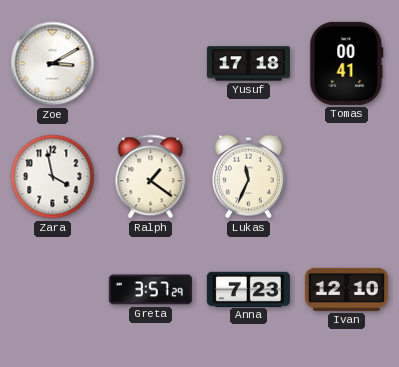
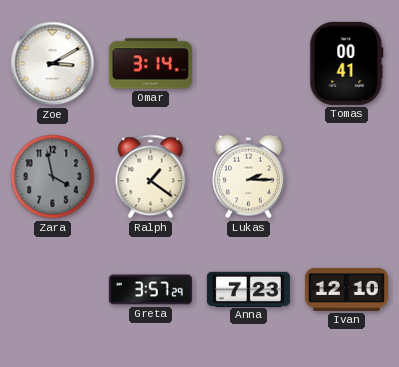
Omar: none -> 3:14 (150, 64)
Yusuf: 17:18 -> none (248, 64)
Zara dial: white -> grey (53, 177)
Lukas: 11:34 -> 2:15 (249, 177)
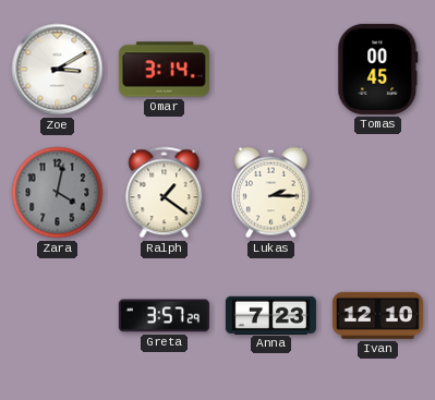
Tomas: 00:41 -> 00:45 (378, 69)
Zara: 3:58 -> 4:02 (58, 193)
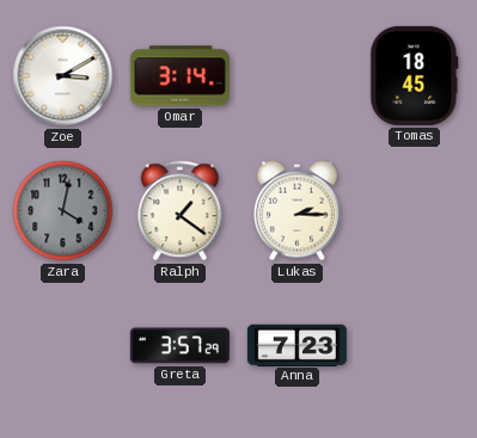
Tomas: 00:45 -> 18:45 (415, 75)
Ivan: 12:10 -> none (377, 315)
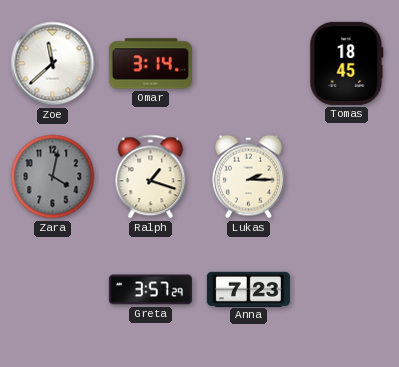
Zoe: 3:10 -> 11:38 (53, 64)
Ralph: 1:21 -> 1:18 (151, 177)
